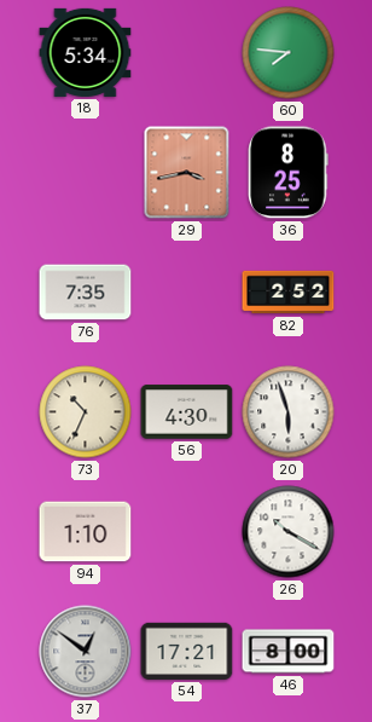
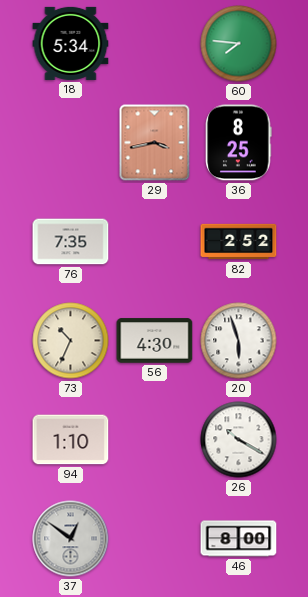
54: 17:21 -> none (187, 651)
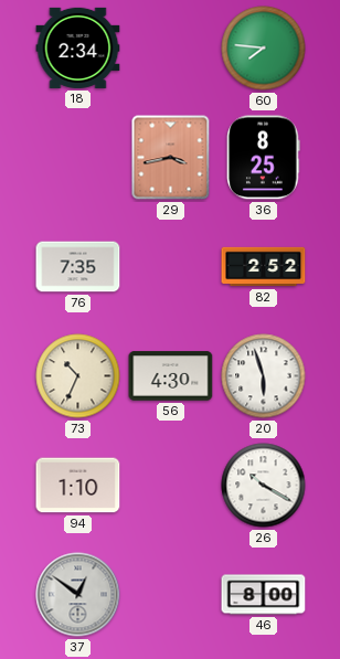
18: 5:34 -> 2:34 (78, 47)
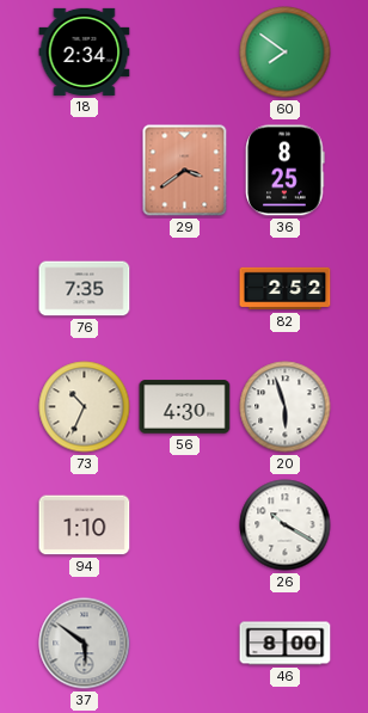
60: 7:46 -> 7:51 (286, 53)
29: 3:43 -> 3:39 (185, 171)
37: 12:51 -> 5:51 (85, 644)
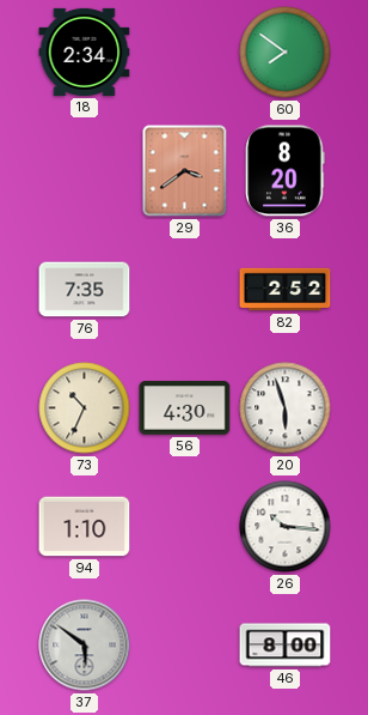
36: 8:25 -> 8:20 (286, 171)
26: 10:20 -> 10:16 (286, 527)
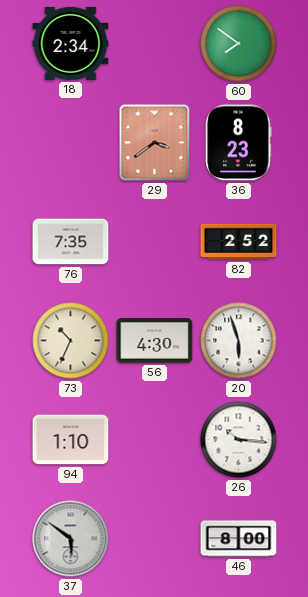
36: 8:20 -> 8:23 (239, 143)
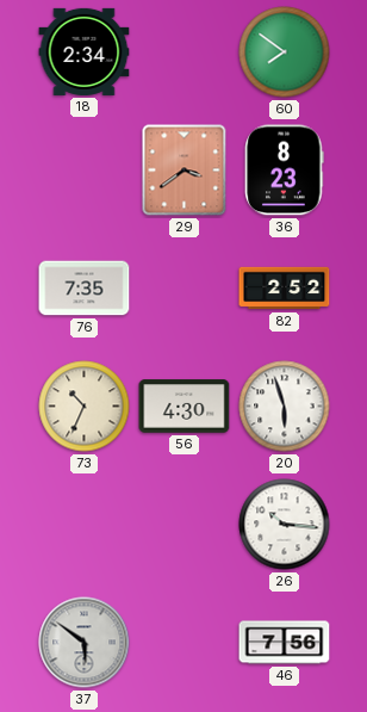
94: 1:10 -> none (71, 440)
46: 8:00 -> 7:56 (285, 643)
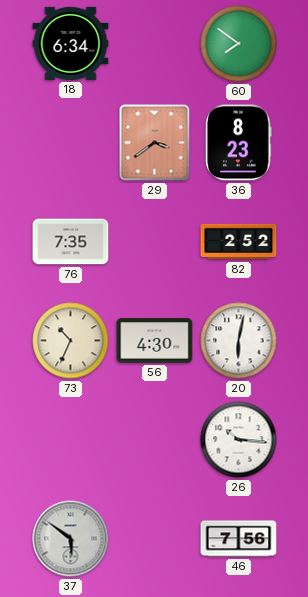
18: 2:34 -> 6:34 (71, 43)
20: 5:57 -> 6:02 (239, 341)
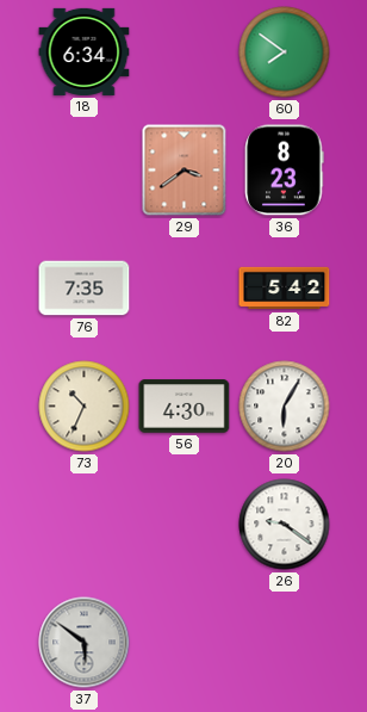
82: 2:52 -> 5:42 (285, 289)
20: 6:02 -> 6:05 (285, 407)
26: 10:16 -> 9:21 (285, 525)
46: 7:56 -> none (239, 539)
